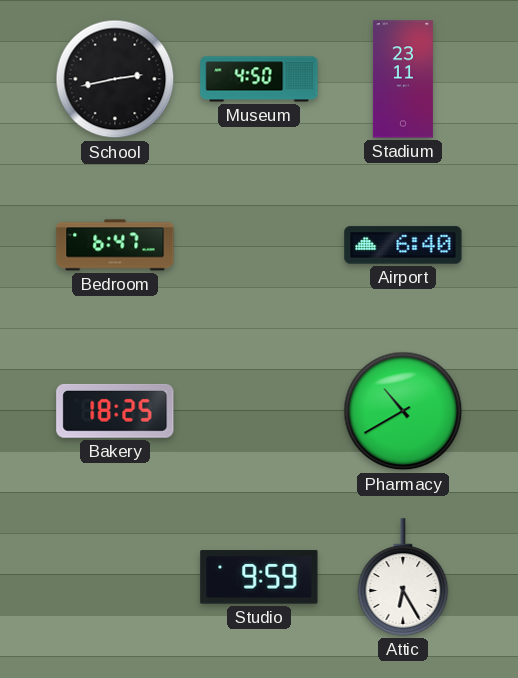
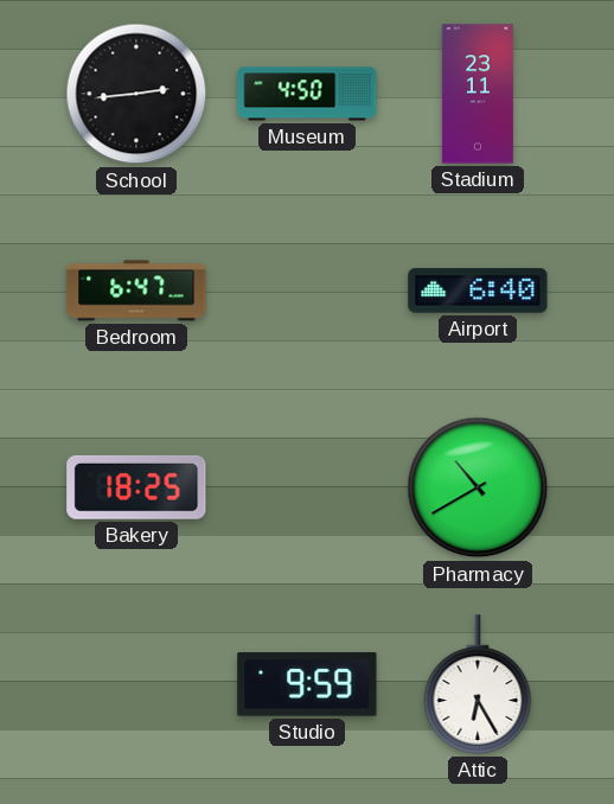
School: 2:43 -> 2:44 (136, 94)
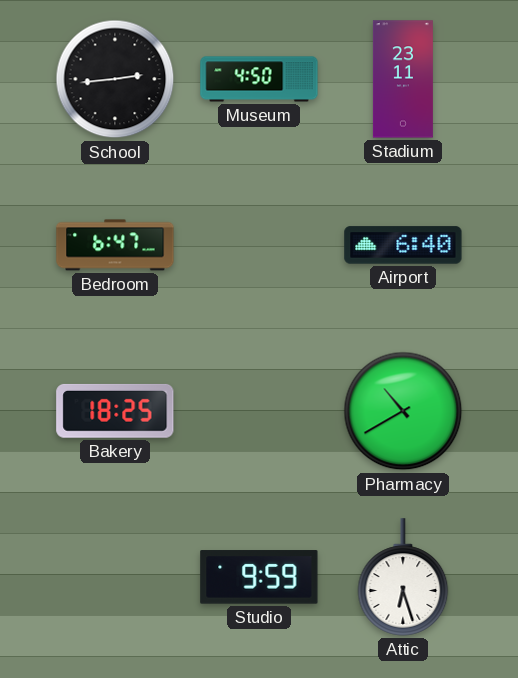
Attic: 6:25 -> 6:27 (403, 577)
